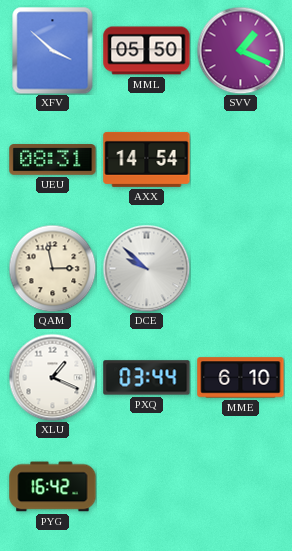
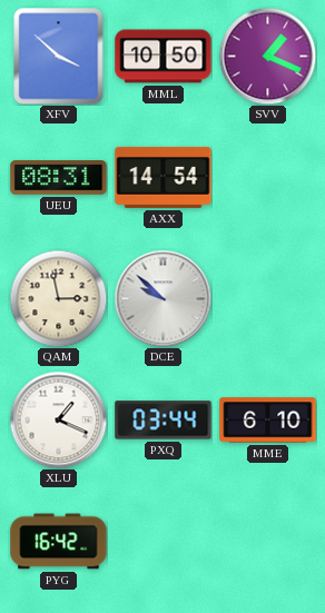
MML: 05:50 -> 10:50 (164, 57)
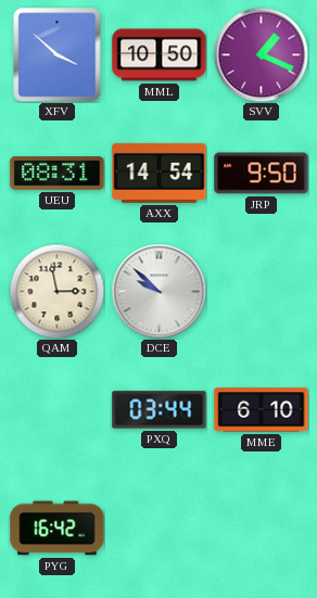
JRP: none -> 9:50 (262, 174)
XLU: 1:19 -> none (58, 419)
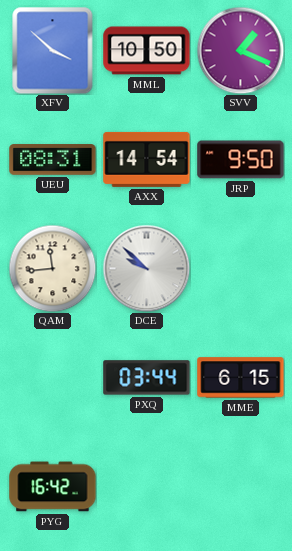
QAM: 2:58 -> 11:44 (52, 268)
MME: 6:10 -> 6:15 (241, 378)
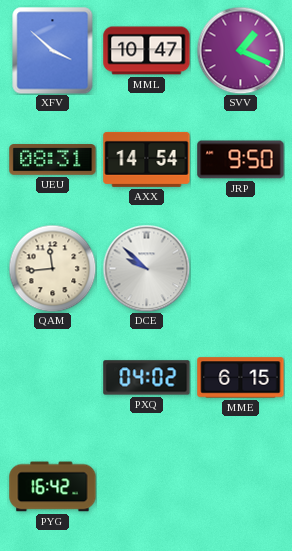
MML: 10:50 -> 10:47 (147, 51)
PXQ: 03:44 -> 04:02 (147, 378)
